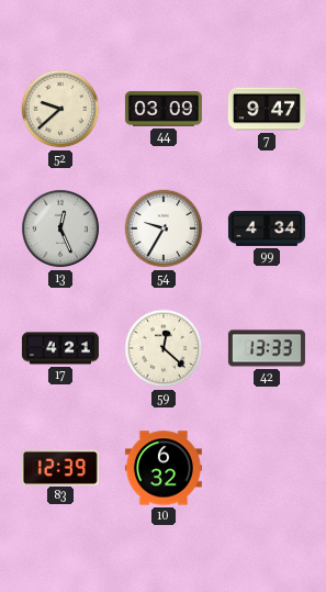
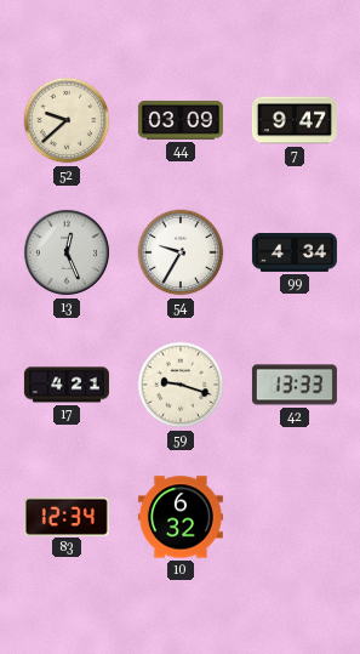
59: 12:22 -> 9:18 (181, 385)
83: 12:39 -> 12:34 (67, 516)
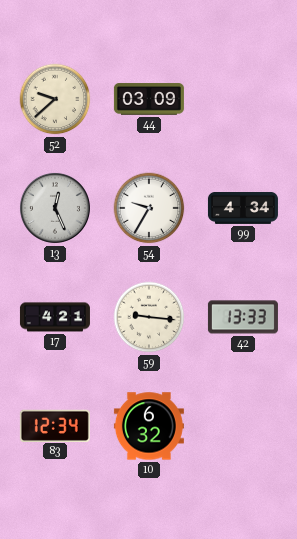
7: 9:47 -> none (295, 120)
59: 9:18 -> 9:16 (149, 317)
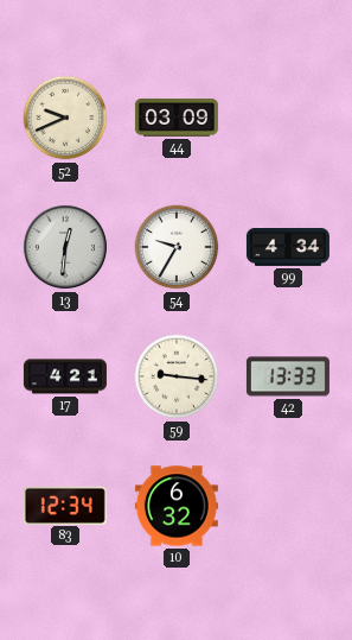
52: 9:38 -> 9:41 (65, 118)
13: 12:26 -> 12:31 (65, 247)
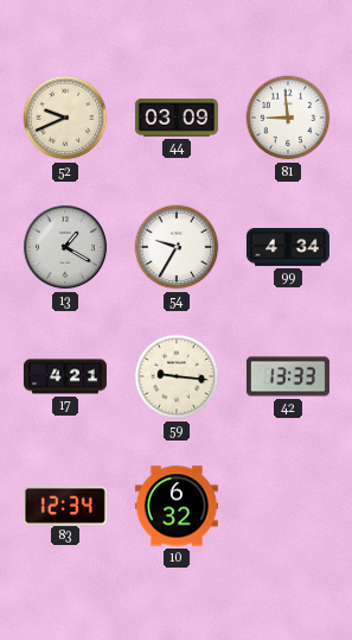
81: none -> 8:59 (288, 118)
13: 12:31 -> 1:20 (65, 247)
